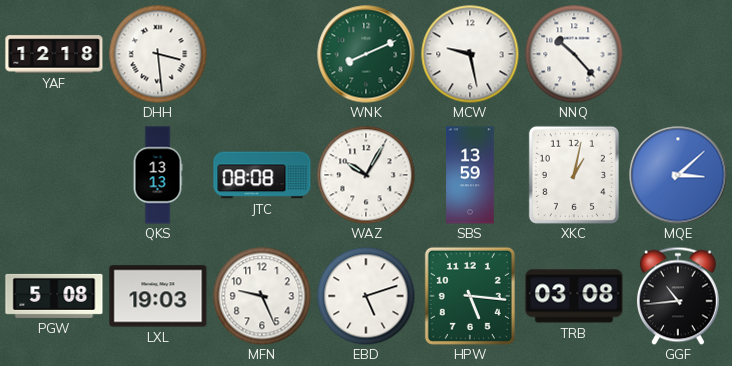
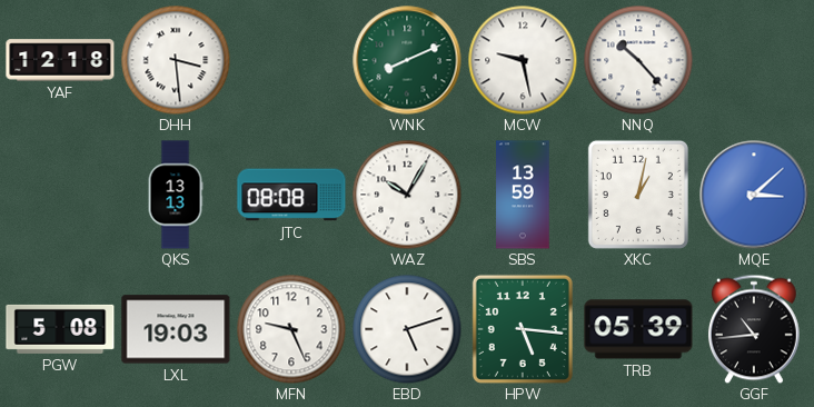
TRB: 03:08 -> 05:39 (638, 329)
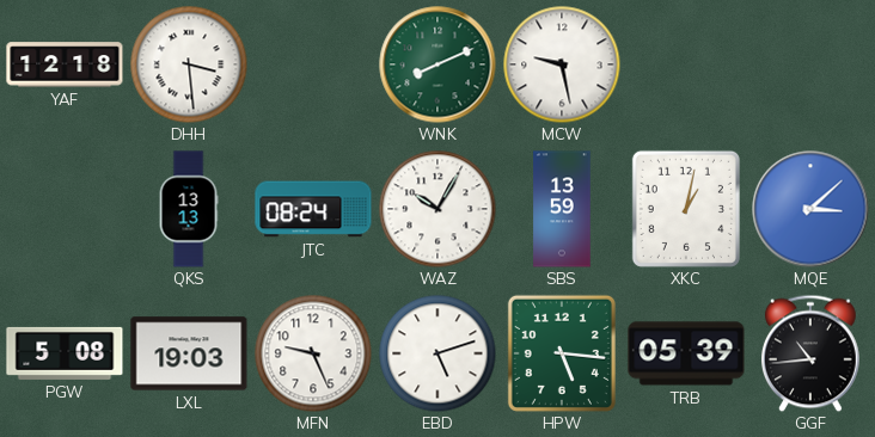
NNQ: 10:23 -> none (638, 60)
JTC: 08:08 -> 08:24 (313, 209)
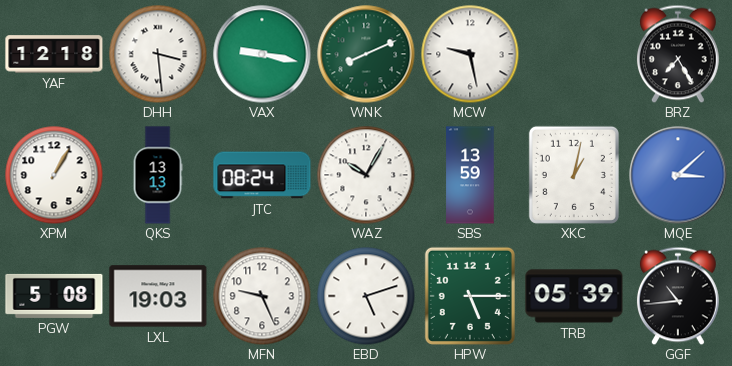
VAX: none -> 9:17 (262, 54)
BRZ: none -> 7:25 (678, 54)
XPM: none -> 1:05 (54, 175)
HPW: 5:16 -> 5:15 (470, 296)
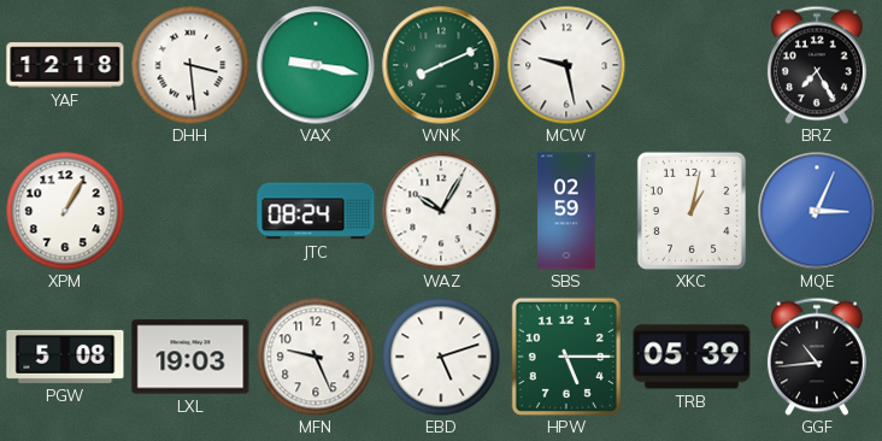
QKS: 13:13 -> none (158, 175)
SBS: 13:59 -> 02:59 (566, 211)
MQE: 3:08 -> 3:04 (817, 211)
